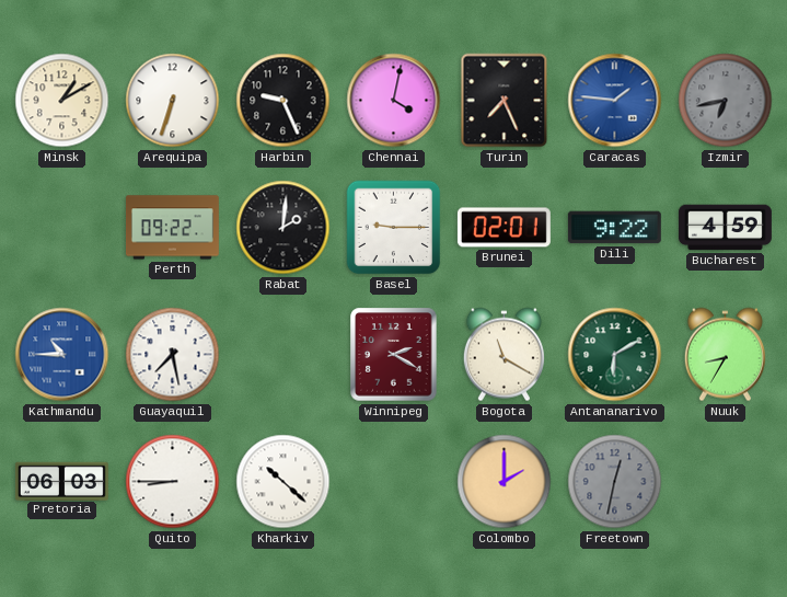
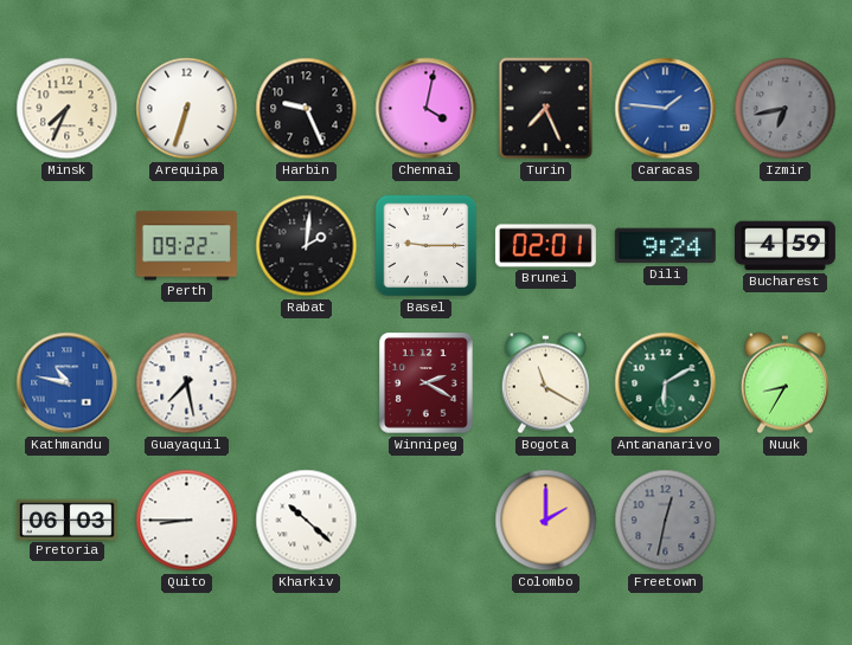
Minsk: 1:10 -> 7:34 (68, 109)
Dili: 9:22 -> 9:24 (665, 246)
Kathmandu: 10:45 -> 10:47 (68, 383)
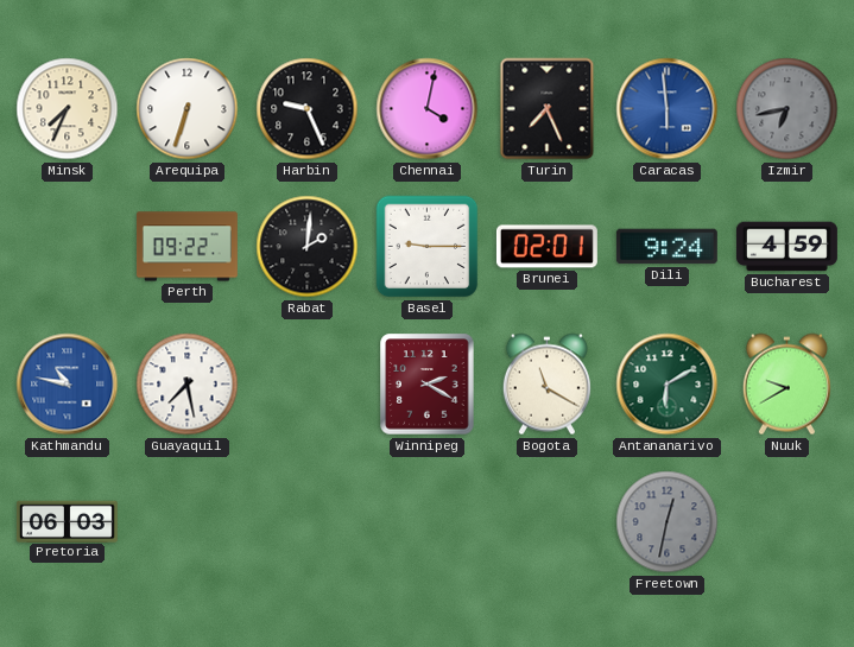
Caracas: 1:46 -> 5:59 (668, 109)
Nuuk: 8:35 -> 9:40 (786, 385)
Quito: 8:45 -> none (187, 521)
Kharkiv: 10:22 -> none (307, 521)
Colombo: 2:00 -> none (546, 521)
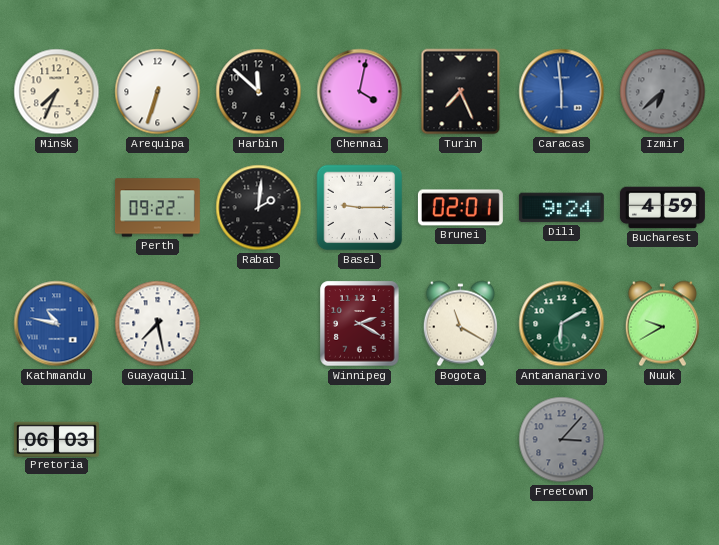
Harbin: 9:26 -> 11:52 (259, 92)
Izmir: 6:43 -> 6:38 (663, 92)
Freetown: 12:32 -> 3:07 (562, 440)
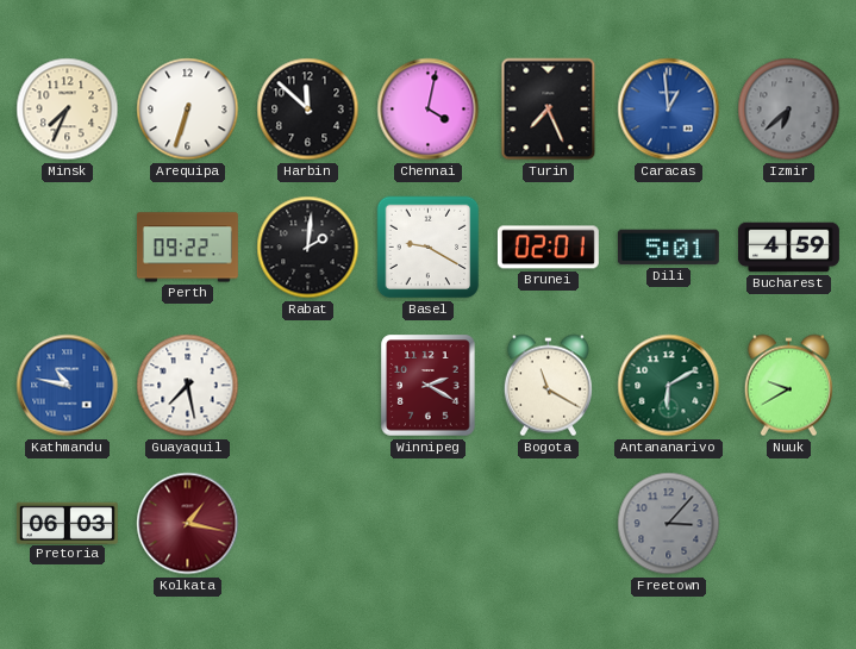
Caracas: 5:59 -> 12:59 (669, 110)
Basel: 9:15 -> 9:20 (429, 248)
Dili: 9:24 -> 5:01 (668, 248)
Kolkata: none -> 1:17 (188, 524)
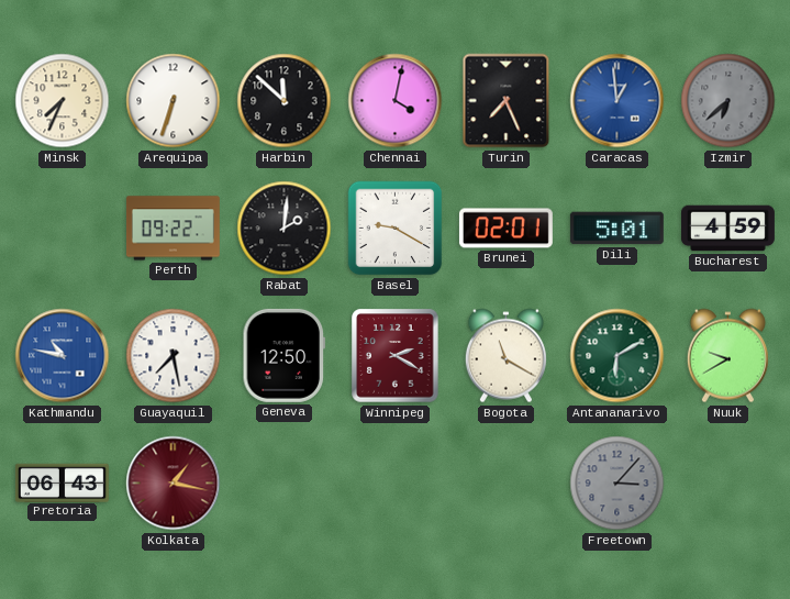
Geneva: none -> 12:50 (285, 355)
Pretoria: 06:03 -> 06:43 (62, 482)
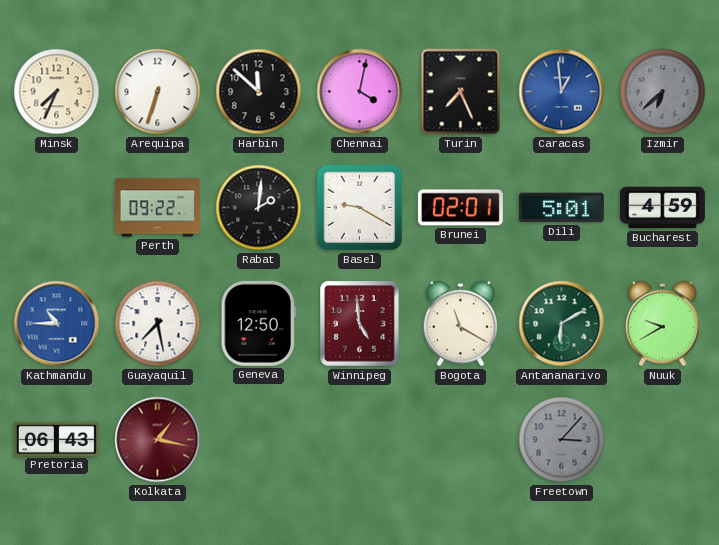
Kathmandu: 10:47 -> 10:45 (57, 324)
Winnipeg: 2:20 -> 4:59 (360, 324)
